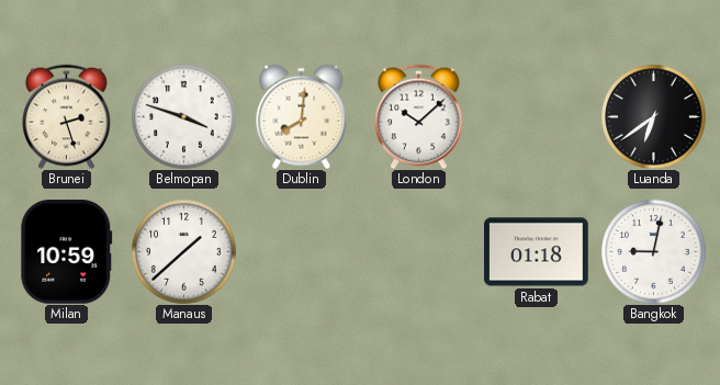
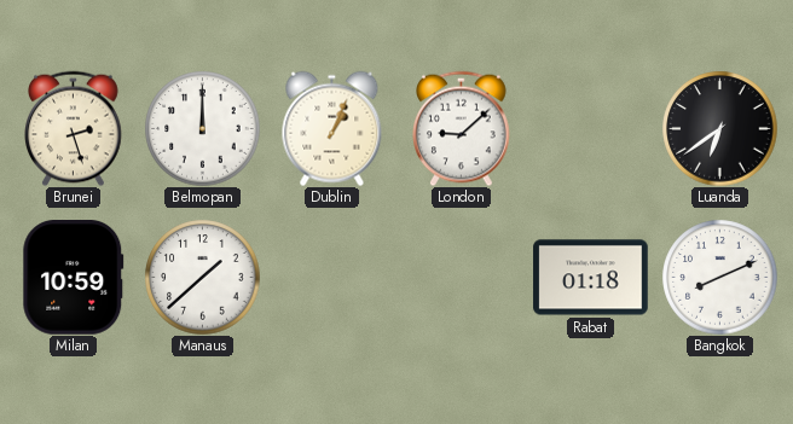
Belmopan: 3:48 -> 12:00 (202, 128)
Dublin: 8:01 -> 1:04 (332, 128)
London: 10:08 -> 9:08 (462, 128)
Bangkok: 9:02 -> 8:11 (719, 277)
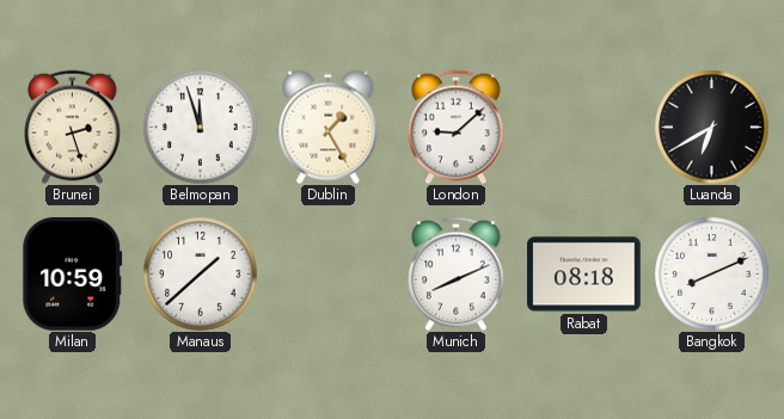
Belmopan: 12:00 -> 11:57 (200, 127)
Dublin: 1:04 -> 1:25 (329, 127)
Luanda: 6:39 -> 6:40 (711, 127)
Munich: none -> 8:11 (457, 273)
Rabat: 01:18 -> 08:18 (584, 275)
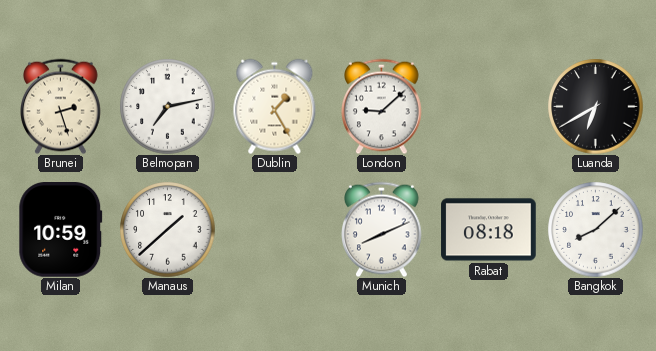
Belmopan: 11:57 -> 7:13 (167, 106)
Bangkok: 8:11 -> 8:08 (595, 229)
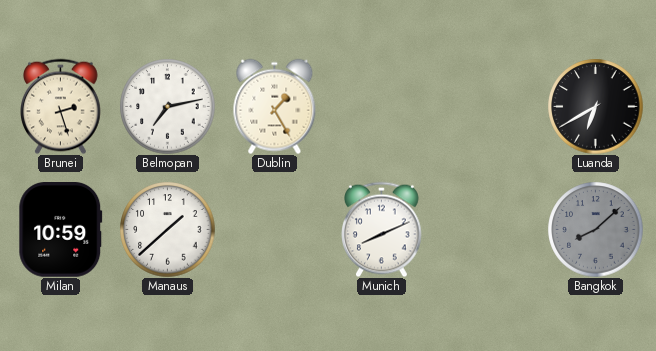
London: 9:08 -> none (382, 106)
Rabat: 08:18 -> none (489, 230)
Bangkok dial: white -> grey (595, 229)
